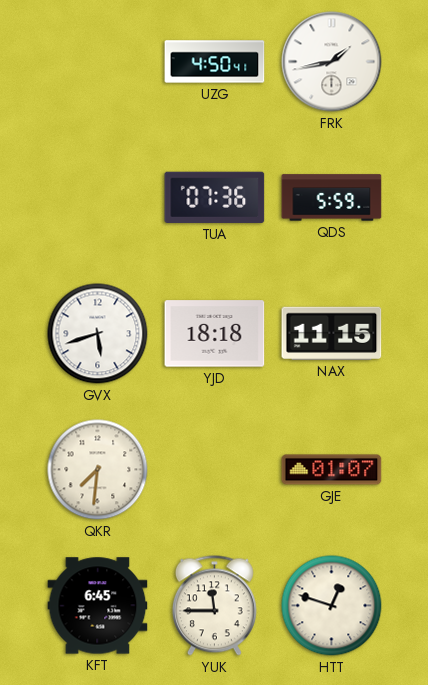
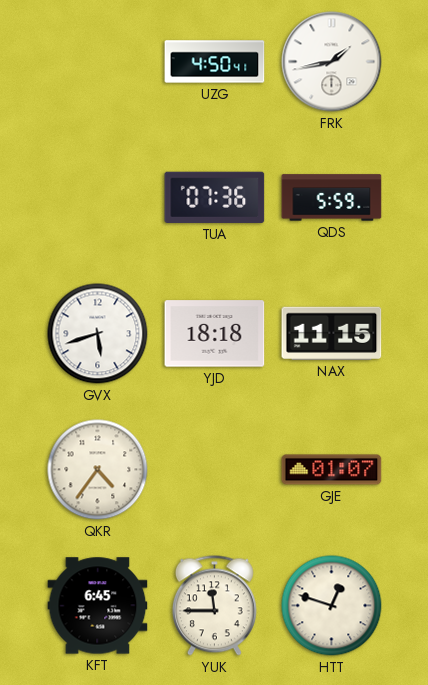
QKR: 7:31 -> 4:36 (98, 470)
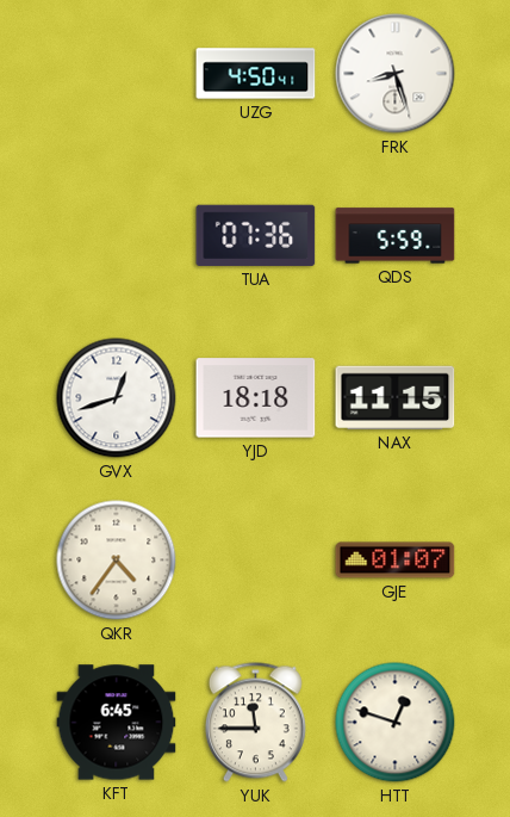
FRK: 1:43 -> 8:27 (396, 74)
GVX: 5:42 -> 12:42 (117, 398)
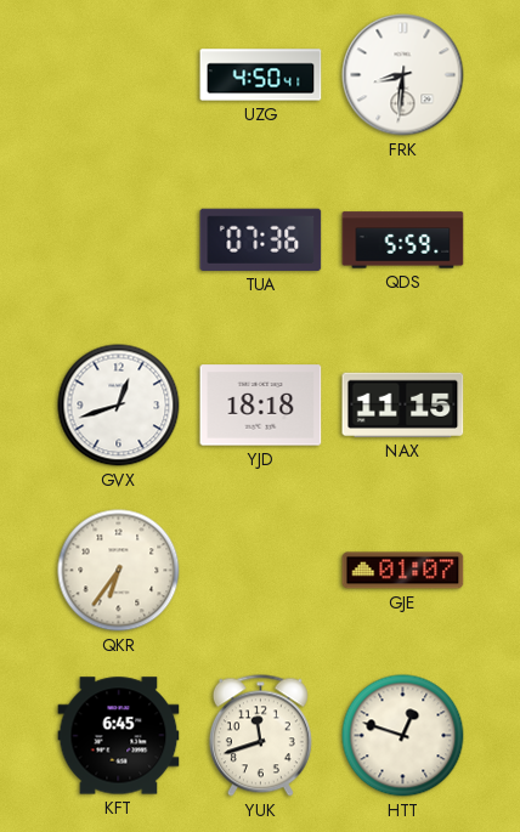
FRK: 8:27 -> 8:31 (403, 75)
QKR: 4:36 -> 6:36 (119, 571)
YUK: 11:45 -> 11:42 (260, 736)
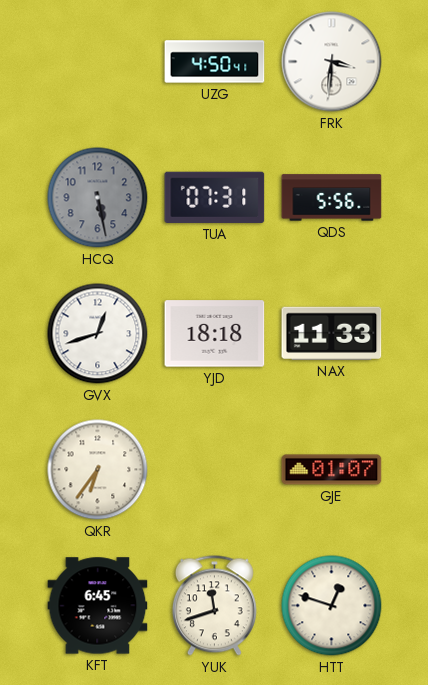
FRK: 8:31 -> 3:31 (332, 62)
HCQ: none -> 5:28 (98, 198)
TUA: 07:36 -> 07:31 (215, 197)
QDS: 5:59 -> 5:56 (332, 198)
NAX: 11:15 -> 11:33 (332, 333)
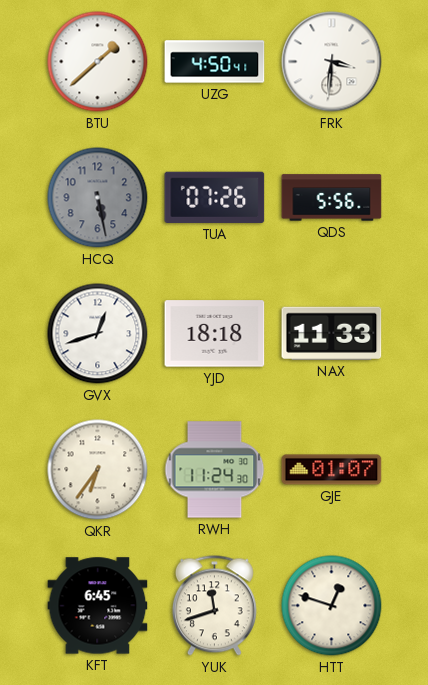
BTU: none -> 1:38 (98, 62)
TUA: 07:31 -> 07:26 (215, 197)
RWH: none -> 11:24 (215, 470)
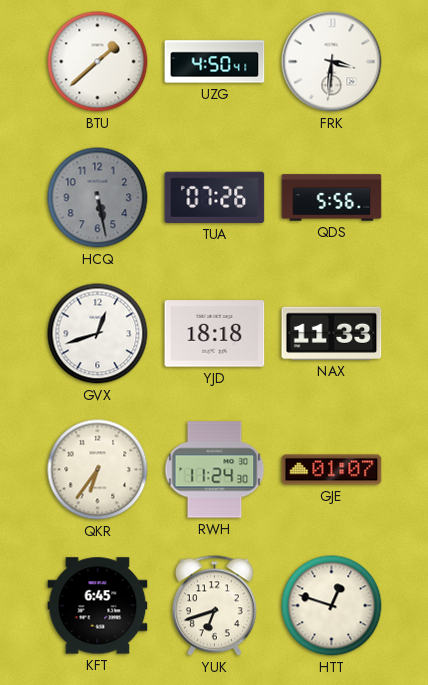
YUK: 11:42 -> 6:42 (214, 606)
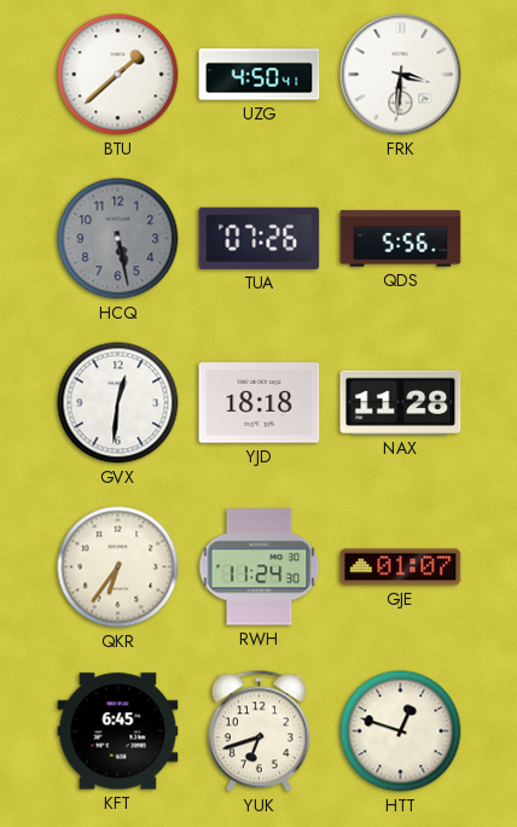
GVX: 12:42 -> 12:31 (118, 403)
NAX: 11:33 -> 11:28 (401, 402)
